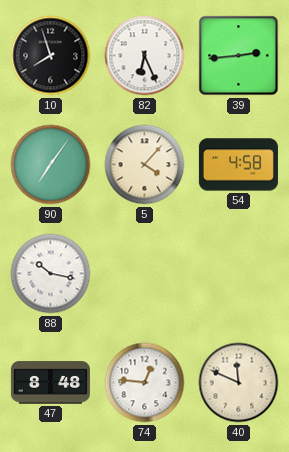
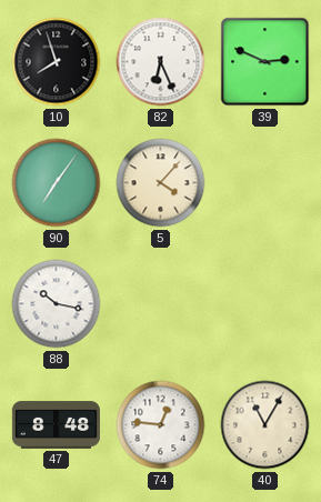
39: 2:44 -> 2:49 (265, 62)
54: 4:58 -> none (238, 165)
40: 11:49 -> 11:05 (265, 425)
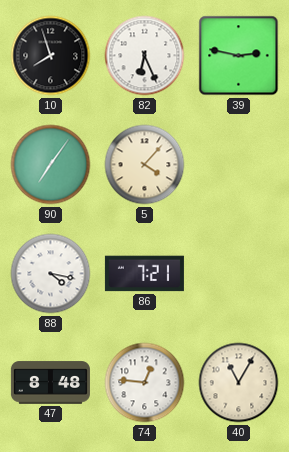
39: 2:49 -> 2:47 (239, 56)
88: 10:17 -> 4:17 (51, 274)
86: none -> 7:21 (144, 274)
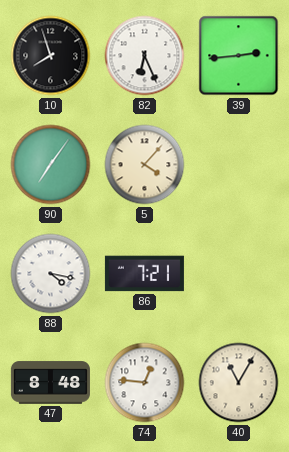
39: 2:47 -> 2:44 (239, 56)
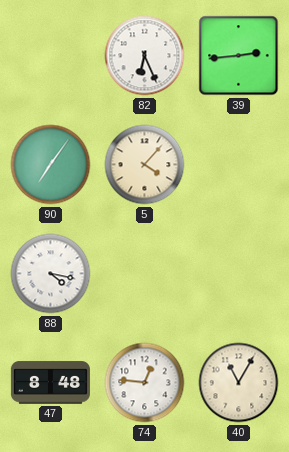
10: 7:57 -> none (51, 56)
86: 7:21 -> none (144, 274)
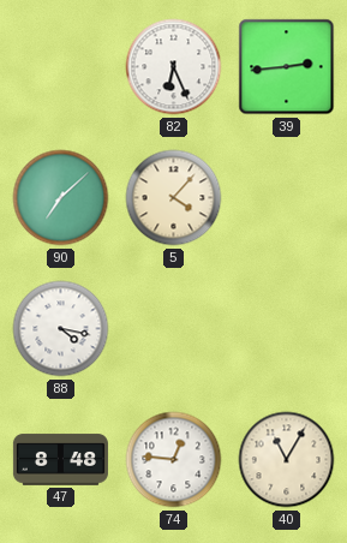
90: 7:06 -> 7:08 (61, 198)
